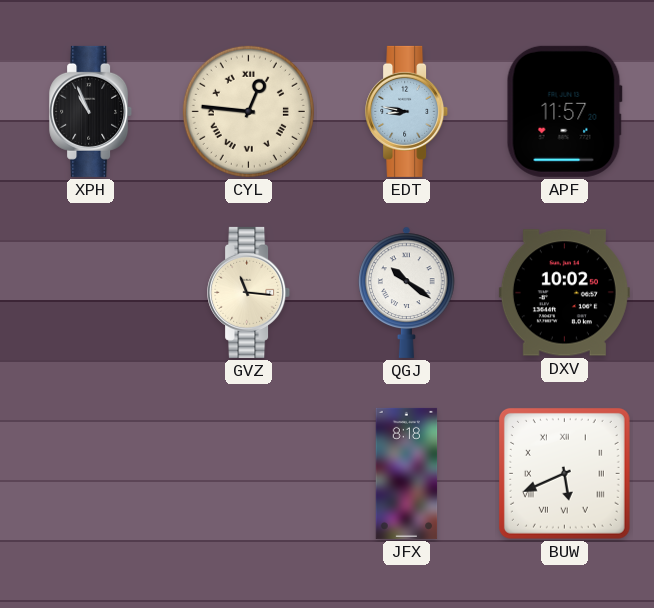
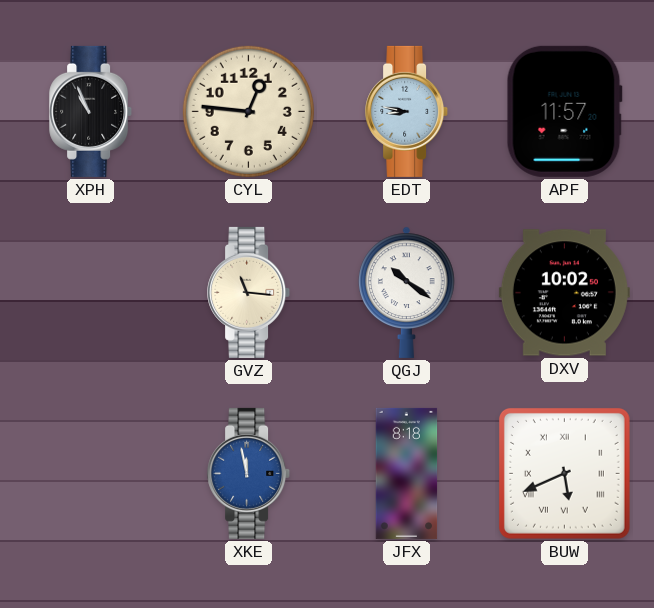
CYL numerals: Roman -> Arabic (248, 111)
XKE: none -> 11:58 (249, 473)
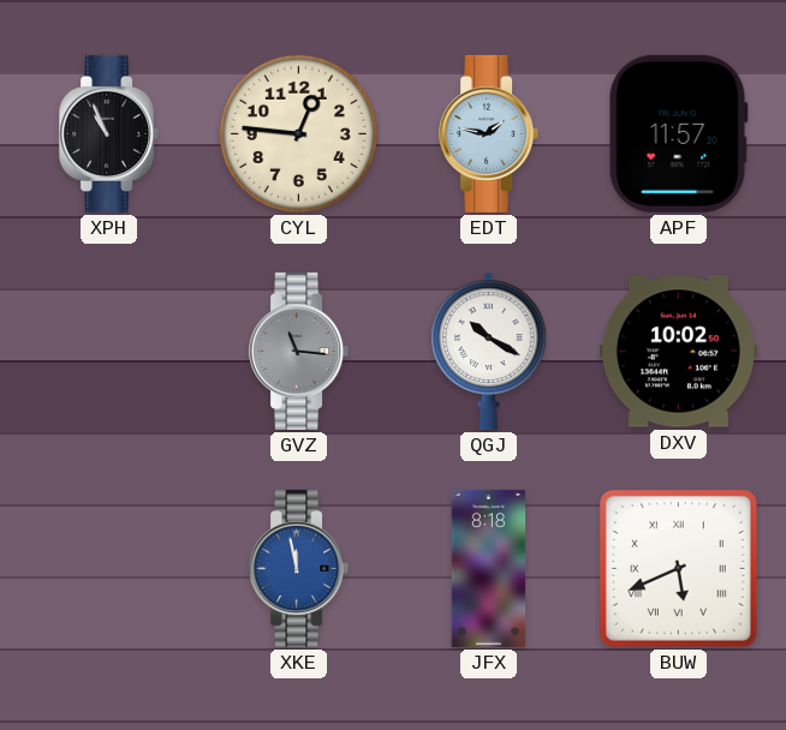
EDT: 8:47 -> 1:47 (489, 133)
GVZ dial: cream -> grey (299, 351)
QGJ: 10:21 -> 10:20 (489, 351)
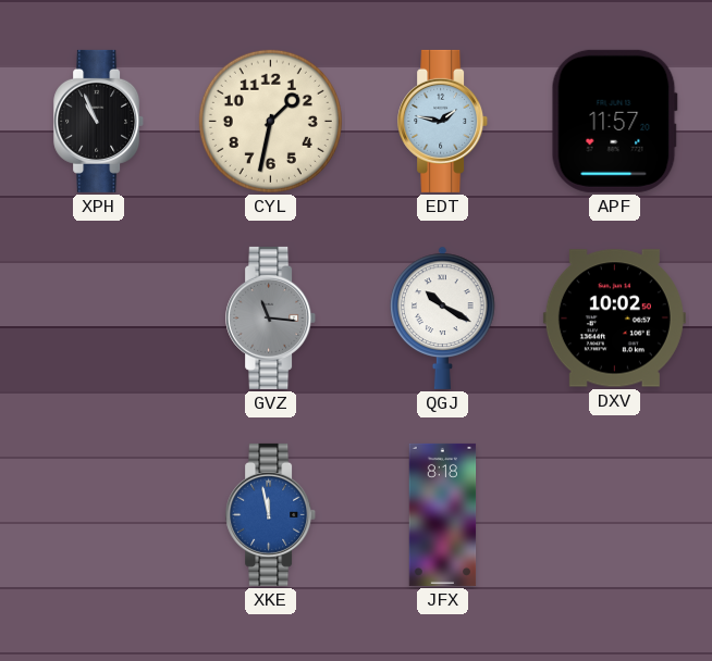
CYL: 12:46 -> 1:32 (270, 121)
BUW: 5:41 -> none (678, 568)
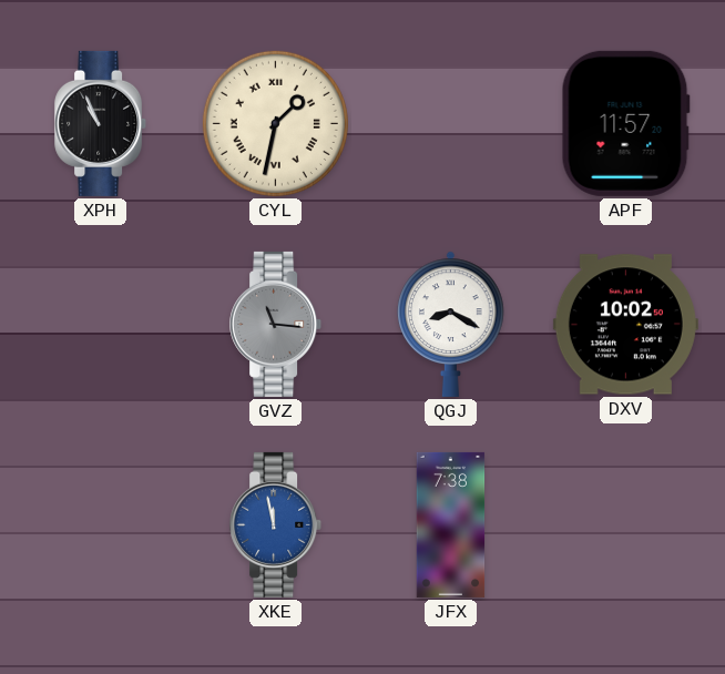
CYL numerals: Arabic -> Roman (275, 123)
EDT: 1:47 -> none (443, 121)
QGJ: 10:20 -> 8:20 (451, 324)
JFX: 8:18 -> 7:38 (451, 524)
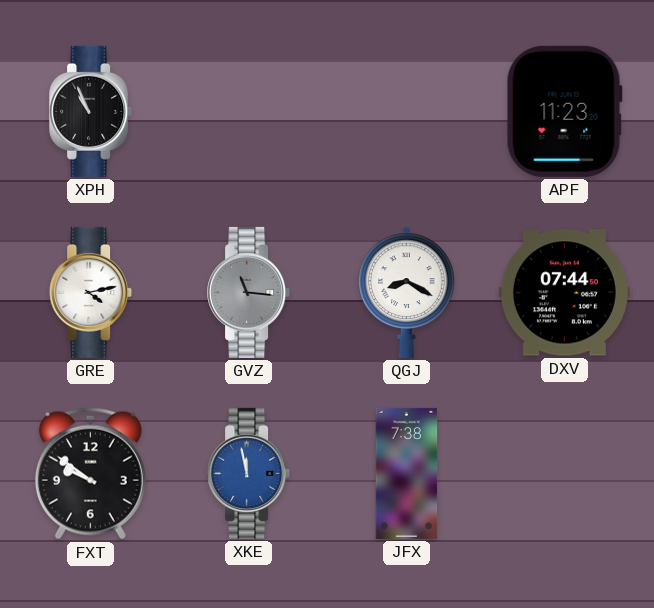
CYL: 1:32 -> none (275, 123)
APF: 11:57 -> 11:23 (564, 111)
GRE: none -> 4:13 (91, 292)
DXV: 10:02 -> 07:44 (564, 293)
FXT: none -> 9:51 (90, 474)
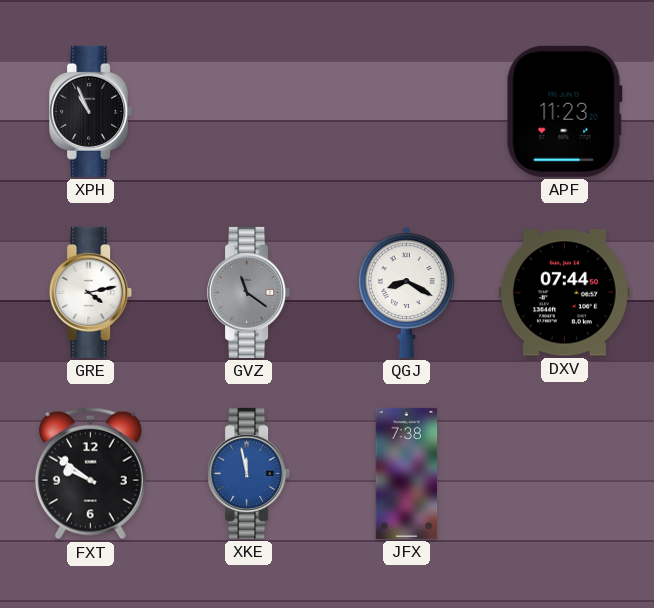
GVZ: 11:16 -> 11:21 (249, 292)
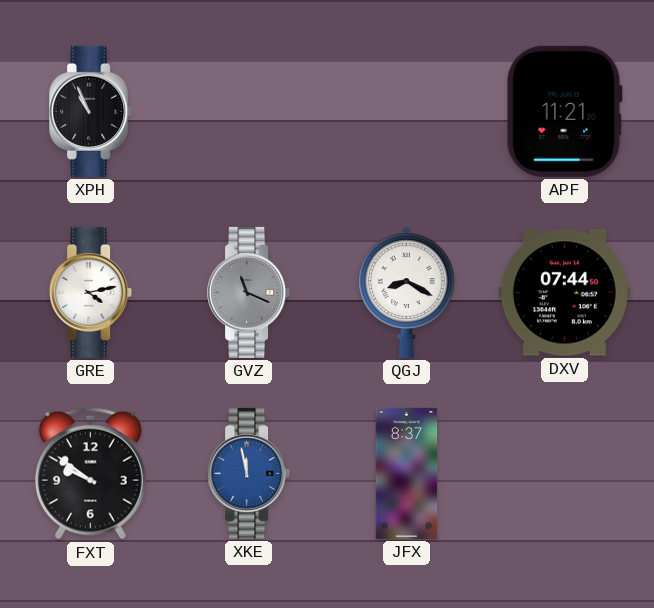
APF: 11:23 -> 11:21 (564, 111)
GVZ: 11:21 -> 11:19 (249, 292)
JFX: 7:38 -> 8:37 (407, 473)
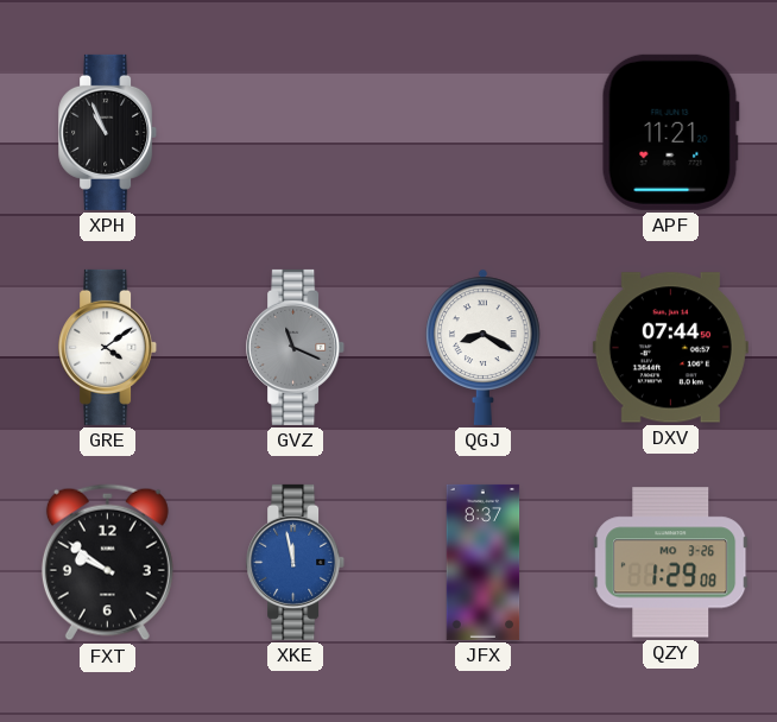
GRE: 4:13 -> 4:09 (108, 347)
QZY: none -> 1:29 (671, 563)
